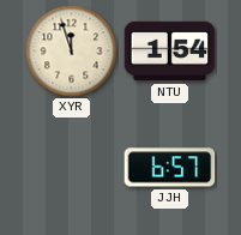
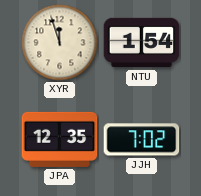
JPA: none -> 12:35 (60, 139)
JJH: 6:57 -> 7:02 (142, 140)
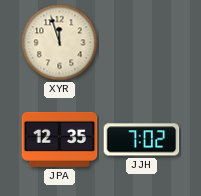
NTU: 1:54 -> none (142, 43)
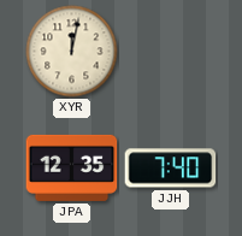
XYR: 11:57 -> 12:02 (72, 52)
JJH: 7:02 -> 7:40 (171, 169)
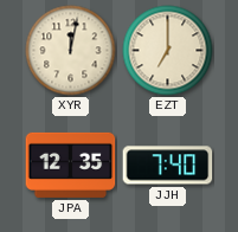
EZT: none -> 7:00 (168, 51)
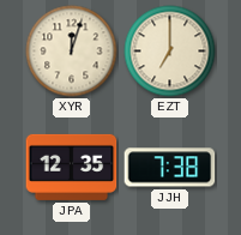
XYR: 12:02 -> 12:03 (72, 52)
JJH: 7:40 -> 7:38 (170, 168)
